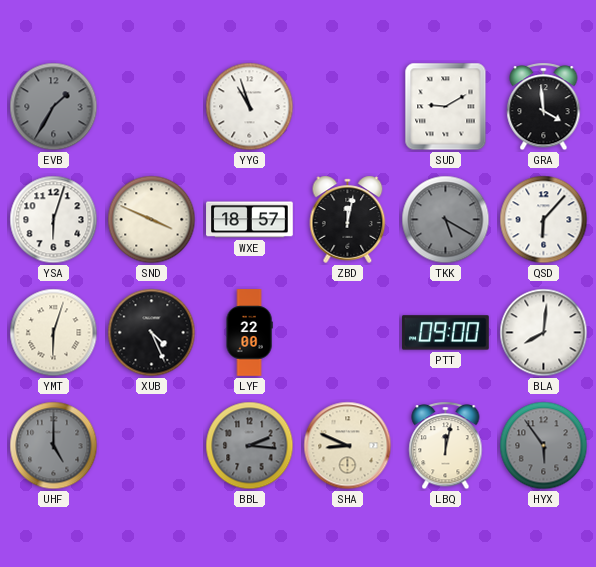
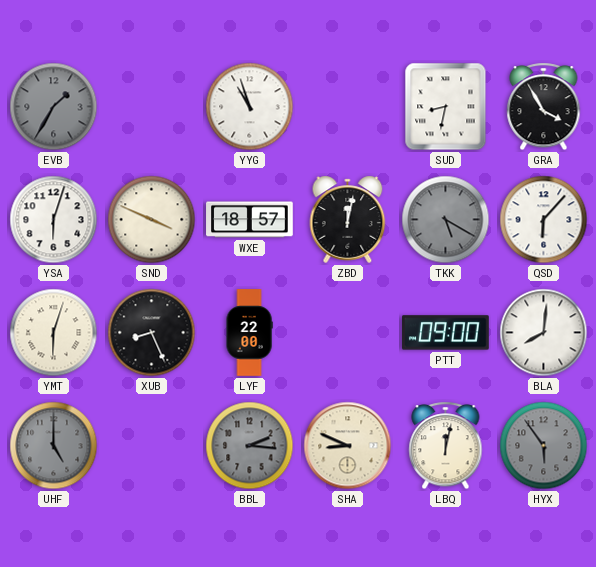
SUD: 9:10 -> 8:32 (446, 107)
GRA: 3:59 -> 3:55 (544, 107)
XUB: 4:26 -> 8:26 (152, 333)
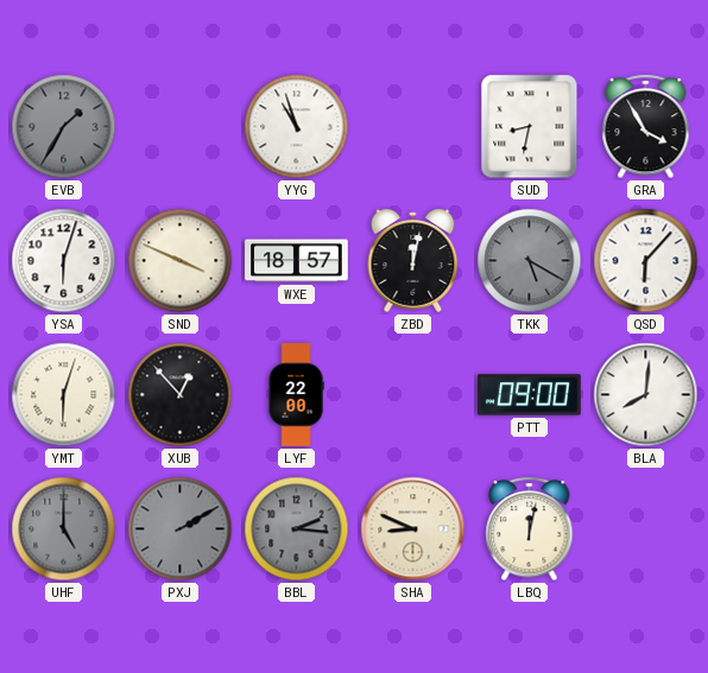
XUB: 8:26 -> 12:53 (181, 395)
PXJ: none -> 2:10 (181, 529)
HYX: 5:54 -> none (544, 446)
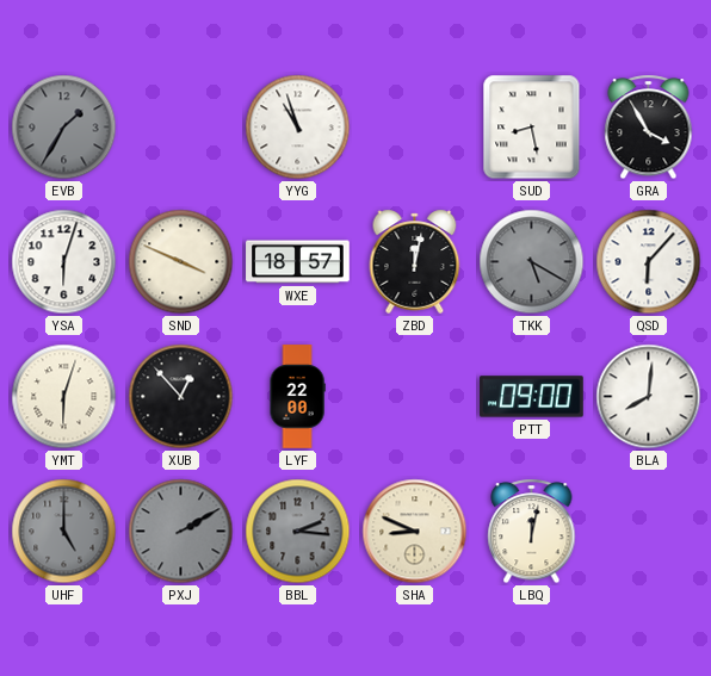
SUD: 8:32 -> 8:28 (532, 128)
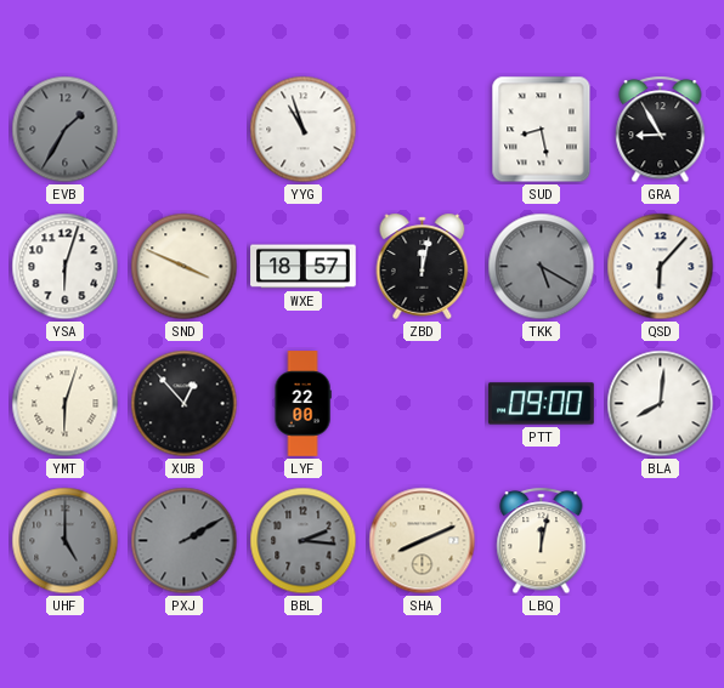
GRA: 3:55 -> 8:55 (661, 130)
SHA: 8:49 -> 8:11 (423, 541)
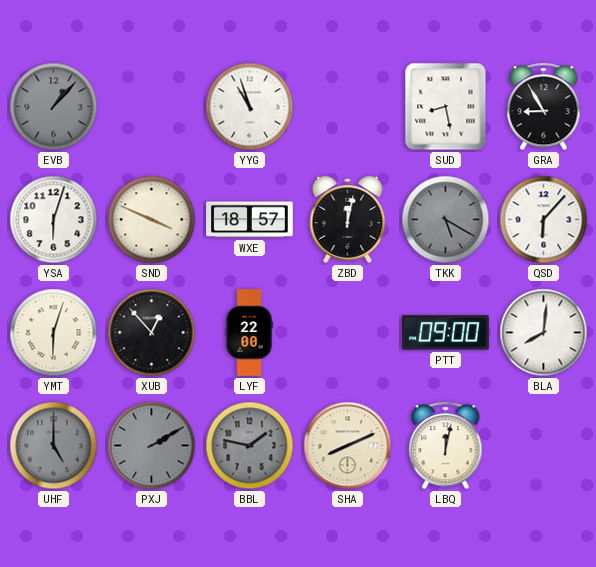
EVB: 1:35 -> 1:07 (54, 107)
BBL: 2:16 -> 1:47 (250, 446)
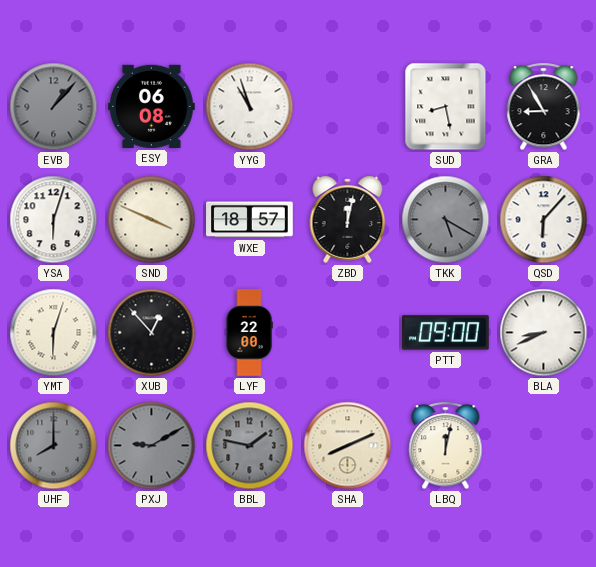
ESY: none -> 06:08 (152, 106)
BLA: 8:01 -> 8:41 (544, 333)
UHF: 5:00 -> 8:00 (54, 446)
PXJ: 2:10 -> 9:10 (152, 446)
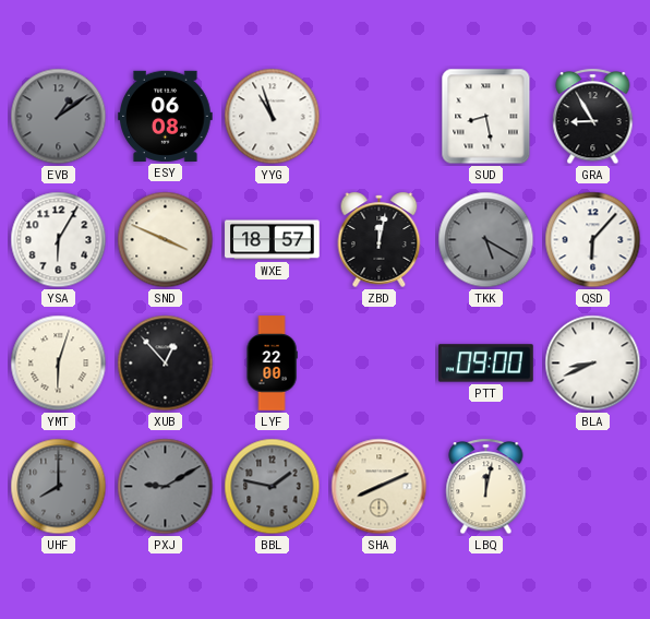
EVB: 1:07 -> 1:09 (59, 117)
YSA: 6:03 -> 6:05 (59, 240)
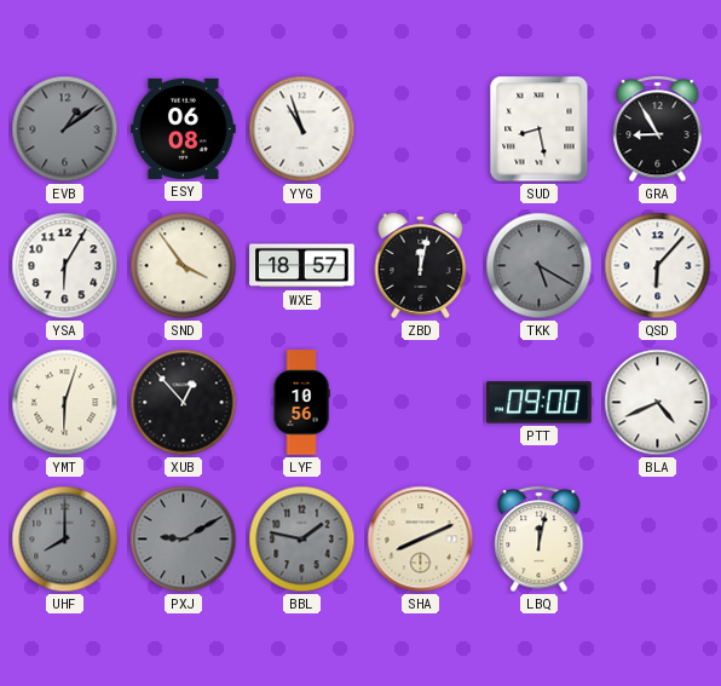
SND: 3:49 -> 3:54 (184, 266)
LYF: 22:00 -> 10:56 (301, 403)
BLA: 8:41 -> 4:41 (658, 403)
